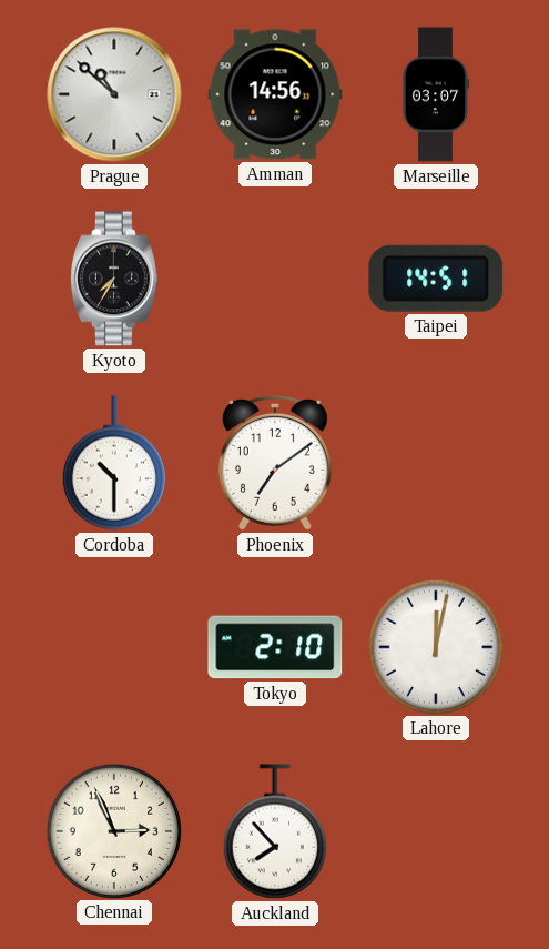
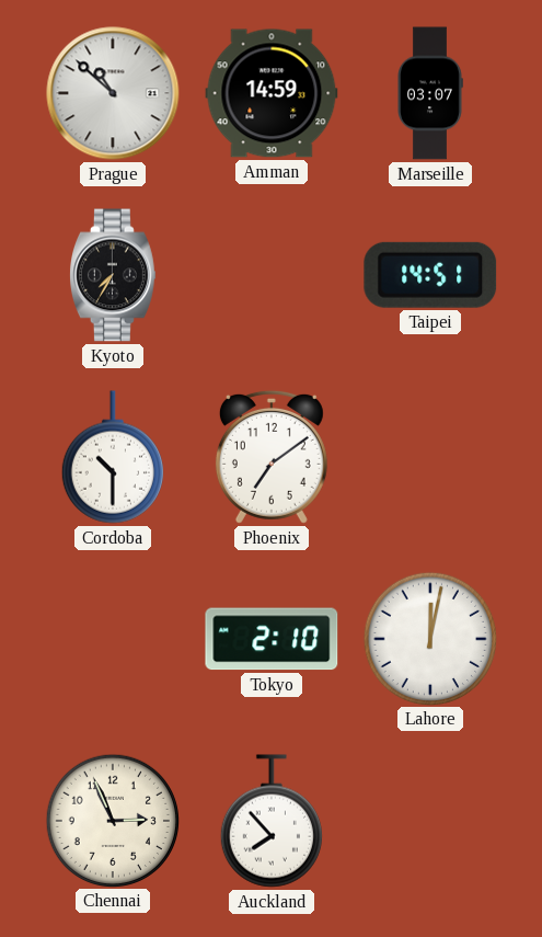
Amman: 14:56 -> 14:59 (272, 93)
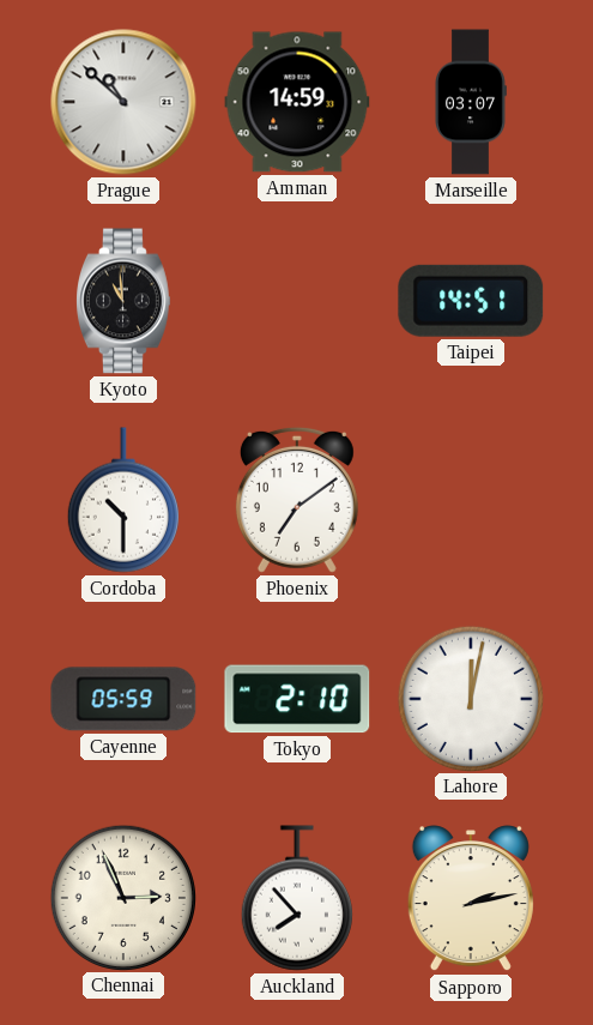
Kyoto: 7:35 -> 10:59 (125, 301)
Cayenne: none -> 05:59 (123, 699)
Sapporo: none -> 2:13 (471, 899)
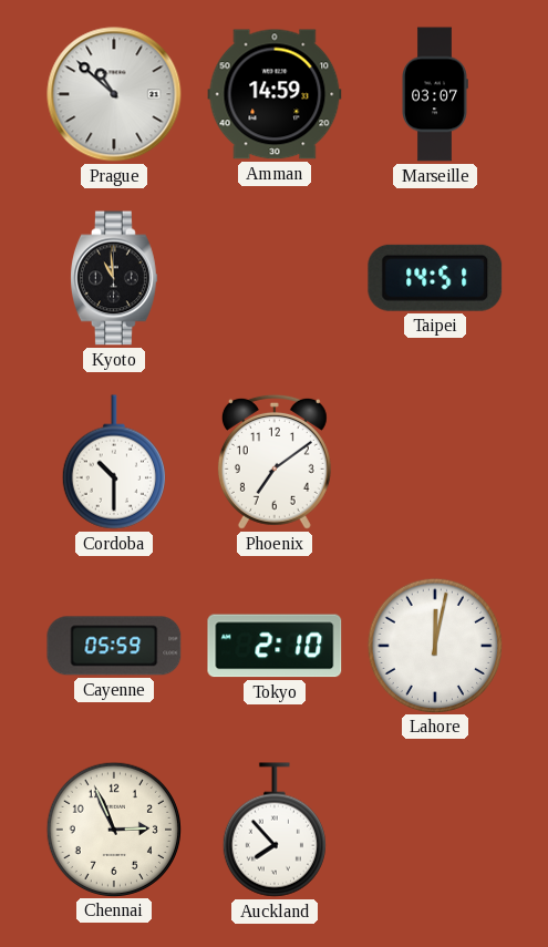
Sapporo: 2:13 -> none (471, 899)
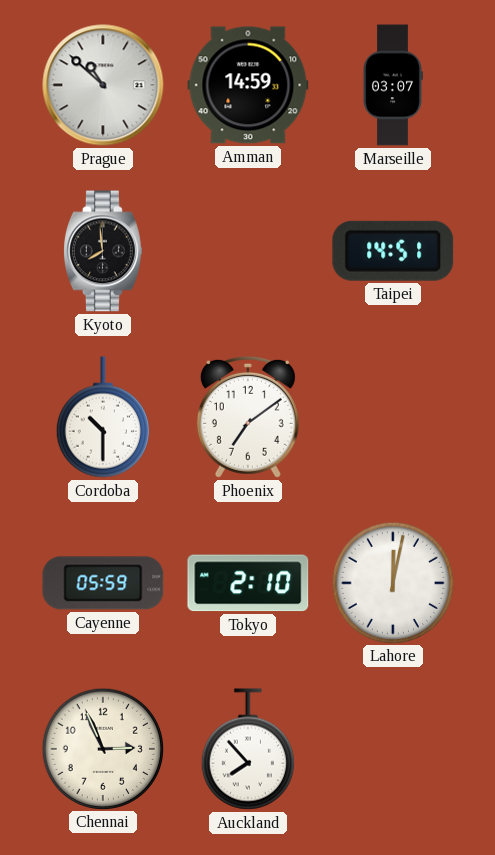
Kyoto: 10:59 -> 7:59 (104, 251)
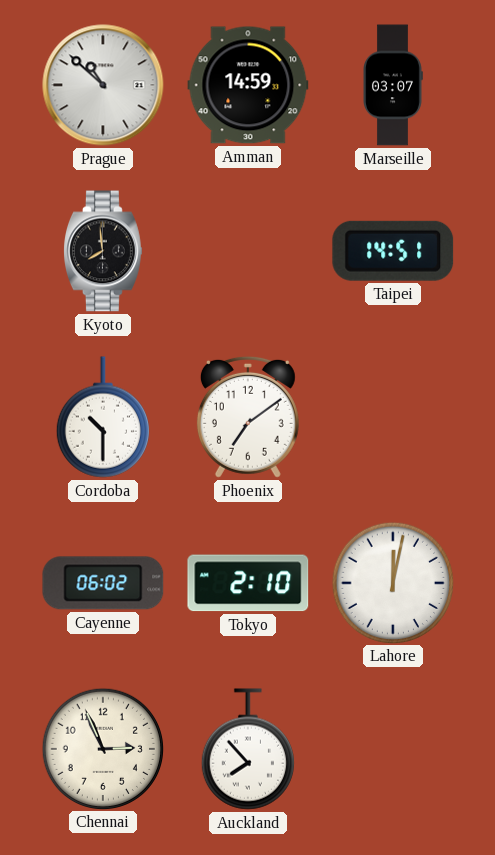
Cayenne: 05:59 -> 06:02 (103, 583)
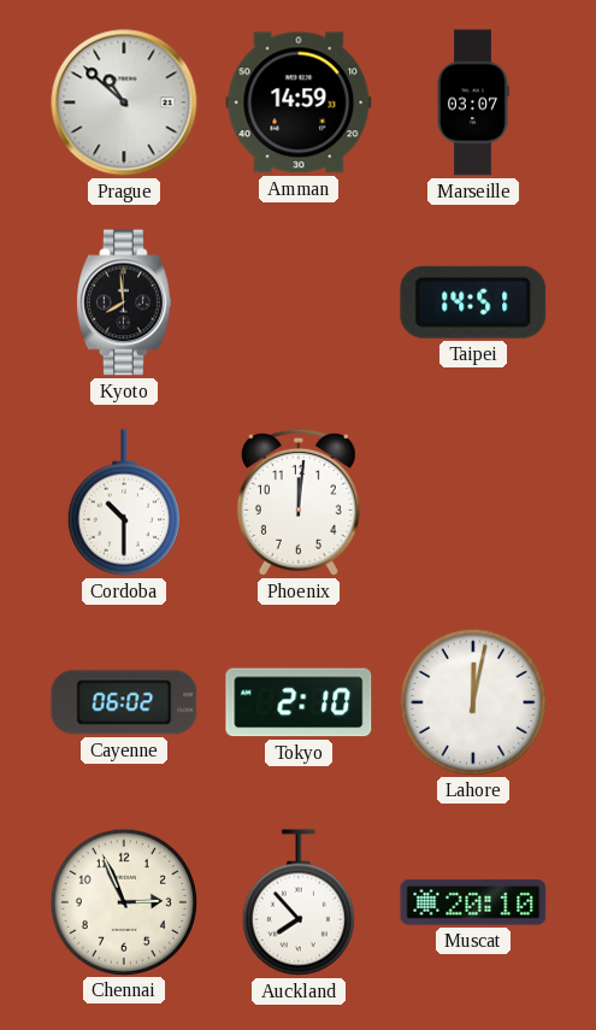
Phoenix: 7:09 -> 12:01 (299, 502)
Muscat: none -> 20:10 (473, 902)
